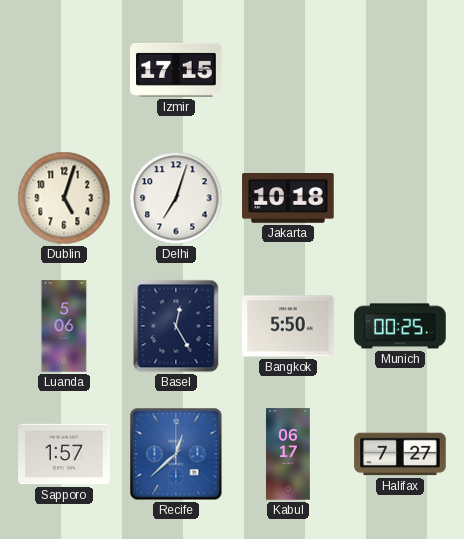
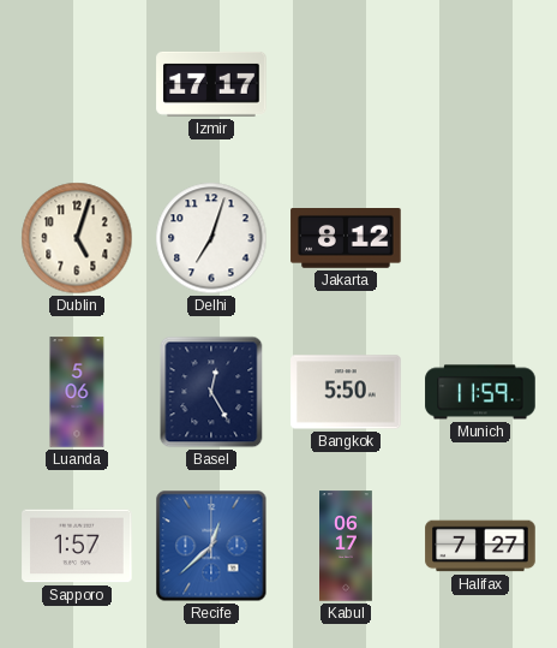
Izmir: 17:15 -> 17:17 (211, 84)
Jakarta: 10:18 -> 8:12 (346, 239)
Munich: 00:25 -> 11:59 (480, 392)
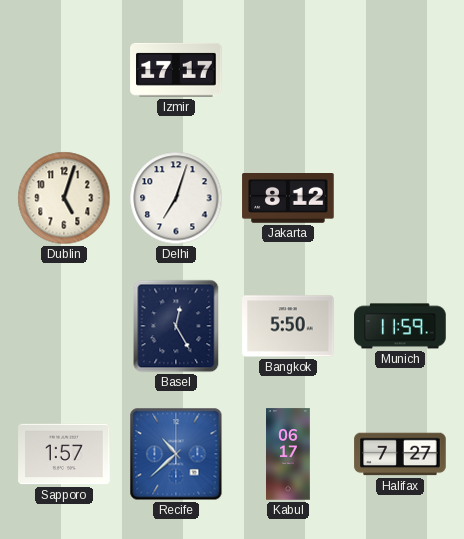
Luanda: 5:06 -> none (77, 392)
Recife: 12:38 -> 10:38 (176, 454)
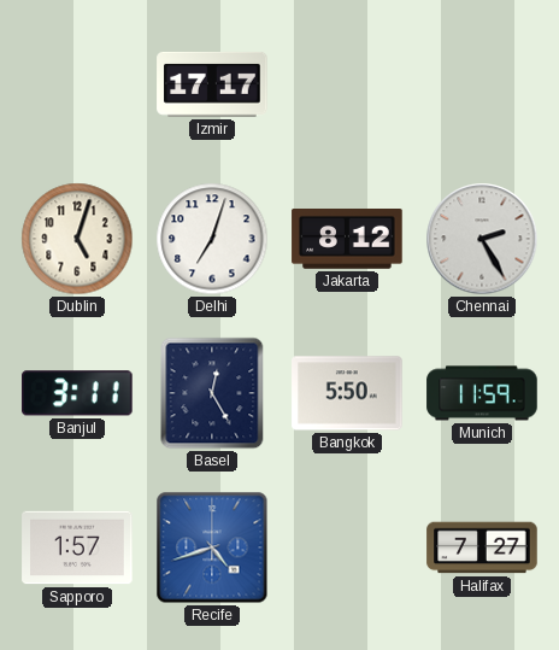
Chennai: none -> 2:25 (482, 239)
Banjul: none -> 3:11 (78, 393)
Recife: 10:38 -> 4:42 (212, 547)
Kabul: 06:17 -> none (289, 454)
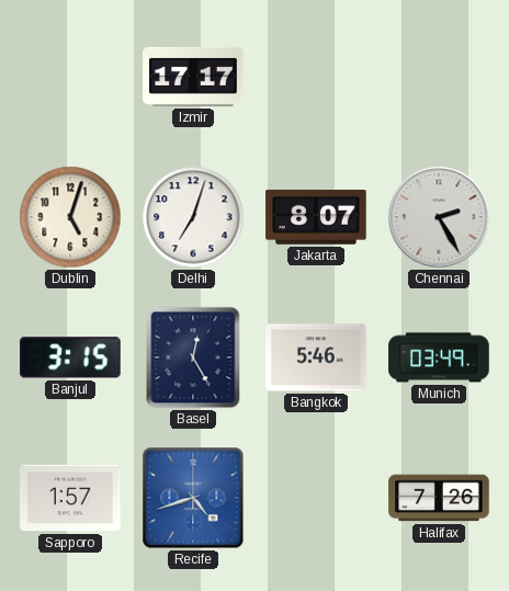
Jakarta: 8:12 -> 8:07 (316, 218)
Banjul: 3:11 -> 3:15 (71, 357)
Bangkok: 5:50 -> 5:46 (316, 357)
Munich: 11:59 -> 03:49 (439, 357)
Halifax: 7:27 -> 7:26 (439, 498)
